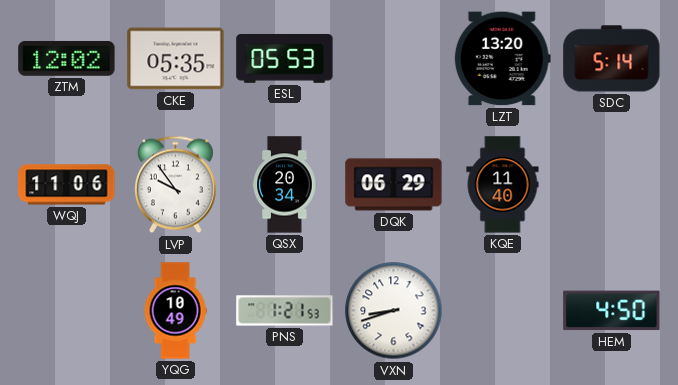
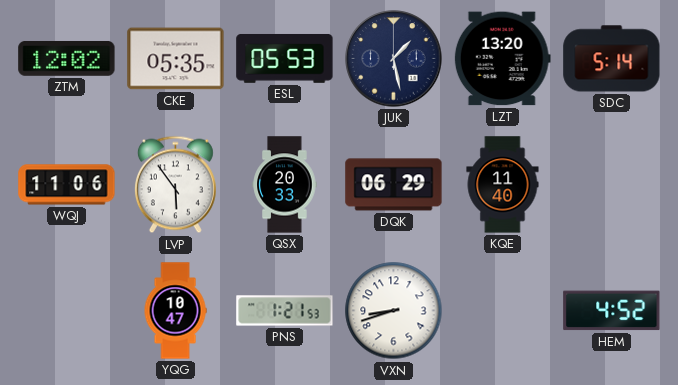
JUK: none -> 1:28 (394, 59)
LVP: 9:54 -> 5:54 (175, 185)
QSX: 20:34 -> 20:33 (285, 185)
YQG: 10:49 -> 10:47 (175, 311)
HEM: 4:50 -> 4:52 (612, 311)
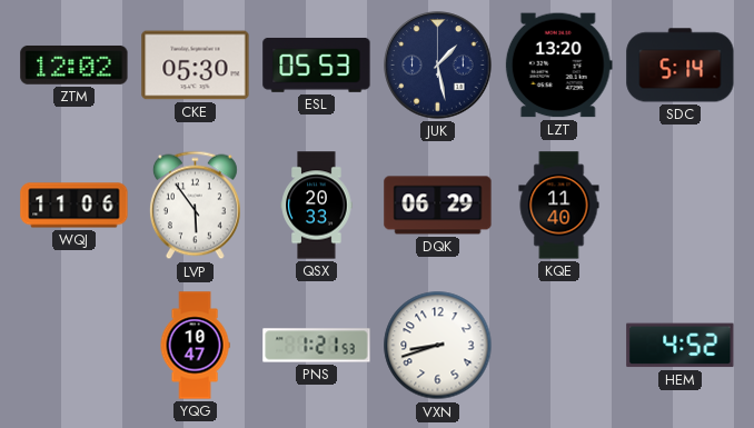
CKE: 05:35 -> 05:30 (196, 66)
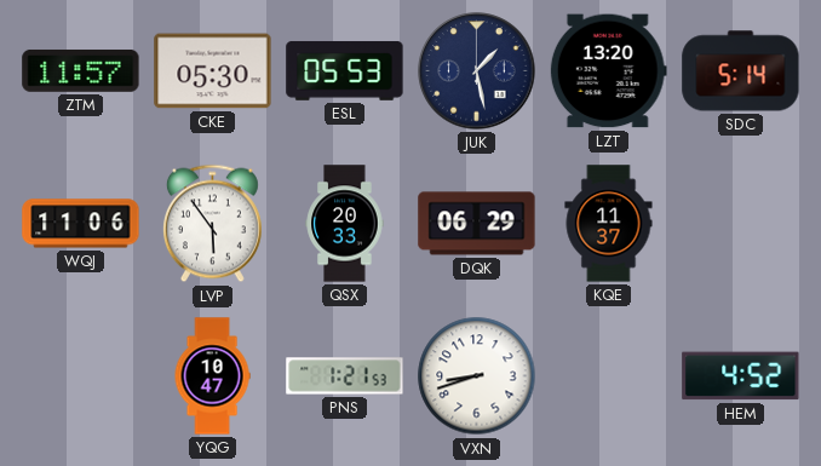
ZTM: 12:02 -> 11:57 (81, 70)
KQE: 11:40 -> 11:37 (609, 224)
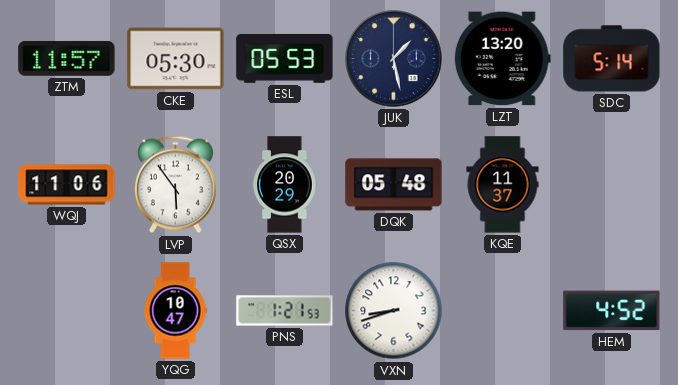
QSX: 20:33 -> 20:29 (285, 185)
DQK: 06:29 -> 05:48 (394, 185)
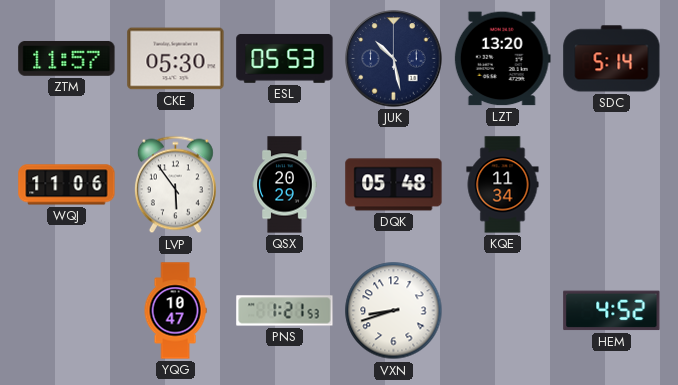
JUK: 1:28 -> 10:28 (394, 59)
KQE: 11:37 -> 11:34 (503, 185)
